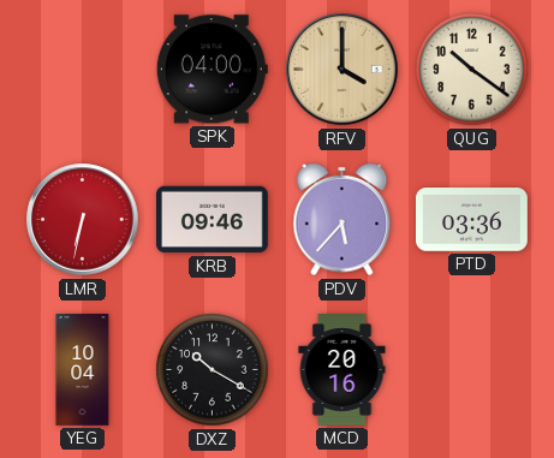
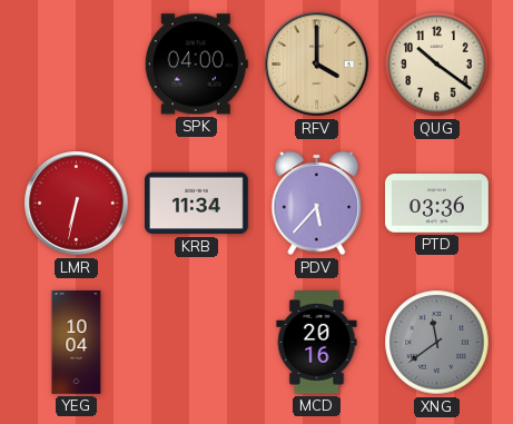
KRB: 09:46 -> 11:34 (197, 204)
DXZ: 10:20 -> none (213, 370)
XNG: none -> 11:39 (437, 343)
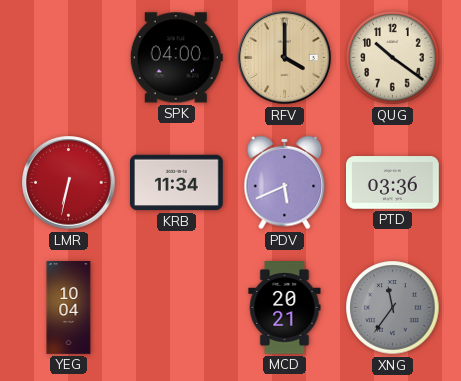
PDV: 5:37 -> 5:41 (285, 183)
MCD: 20:16 -> 20:21 (285, 308)
XNG: 11:39 -> 11:36 (393, 308)
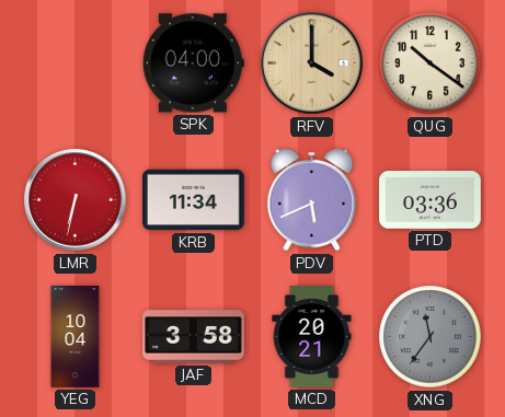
JAF: none -> 3:58 (193, 337)
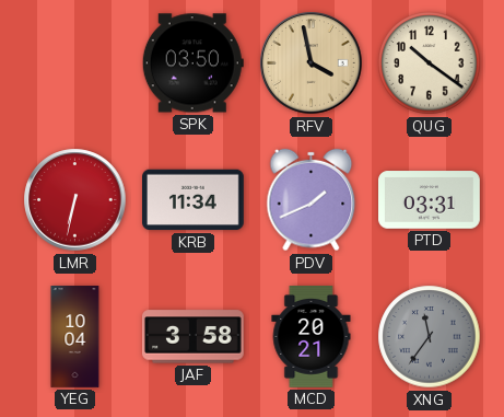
SPK: 04:00 -> 03:50 (192, 63)
RFV: 4:00 -> 3:58 (312, 63)
PDV: 5:41 -> 1:41 (312, 200)
PTD: 03:36 -> 03:31 (430, 200)
